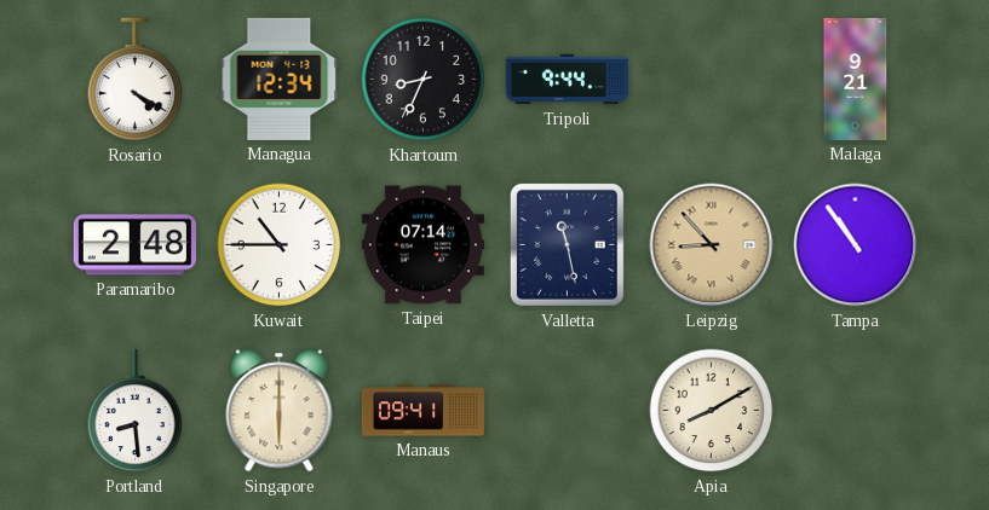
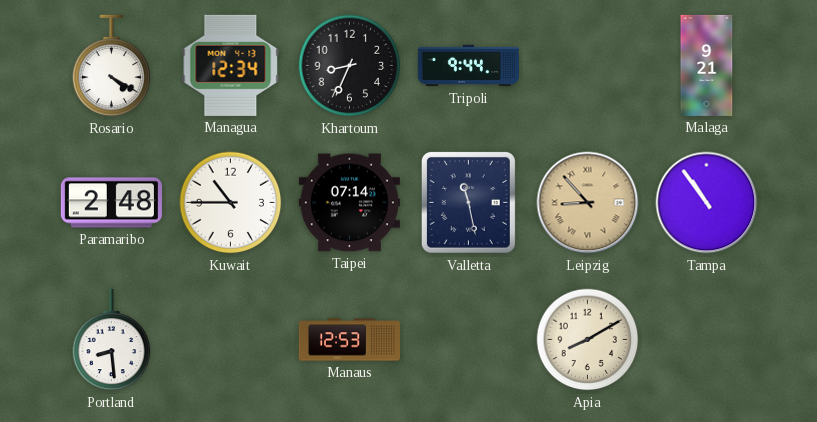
Singapore: 6:00 -> none (280, 411)
Manaus: 09:41 -> 12:53 (349, 340)
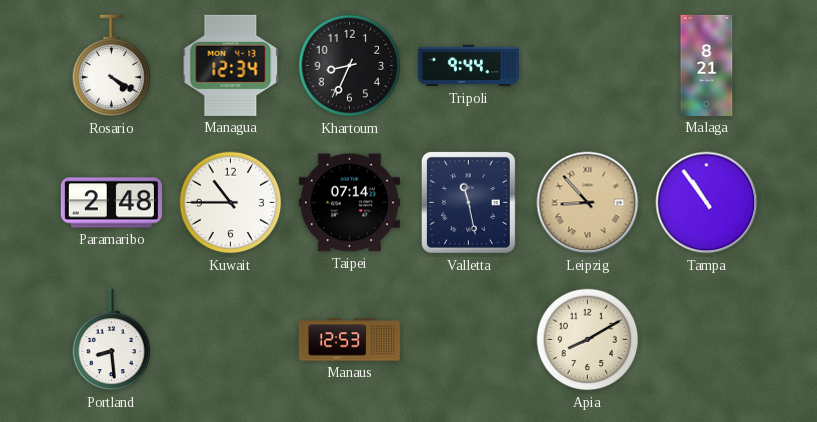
Malaga: 9:21 -> 8:21 (707, 65)
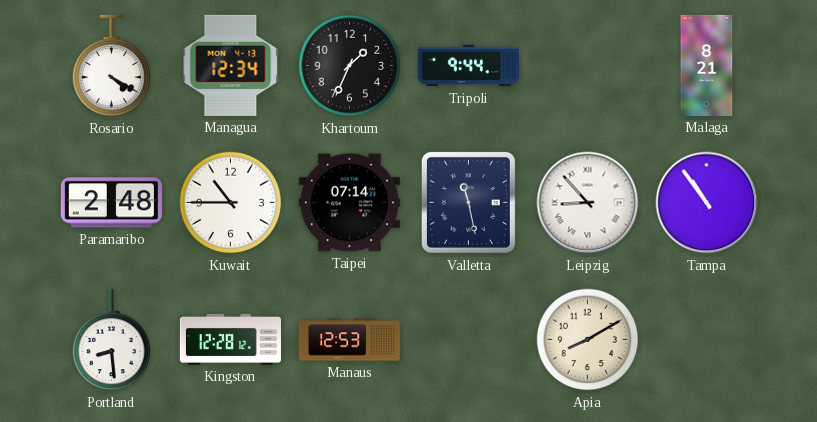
Khartoum: 8:34 -> 1:34 (350, 66)
Leipzig dial: champagne -> white (588, 203)
Kingston: none -> 12:28 (230, 339)
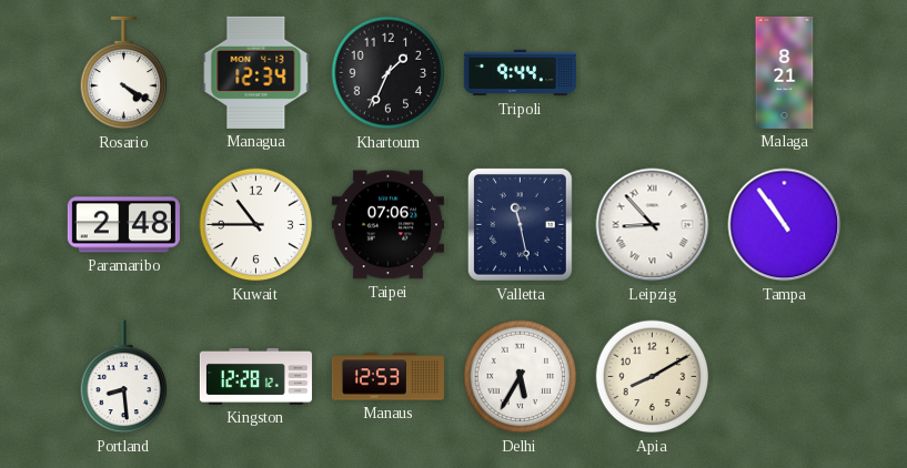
Taipei: 07:14 -> 07:06 (387, 225)
Delhi: none -> 5:35 (521, 377)
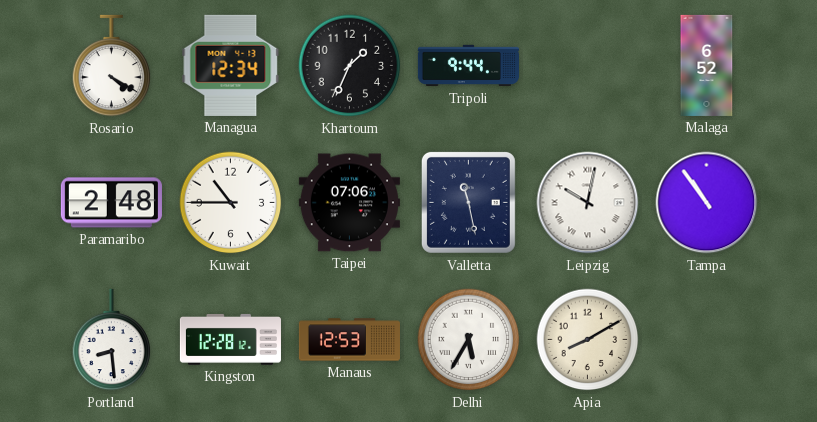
Malaga: 8:21 -> 6:52 (707, 65)
Leipzig: 8:53 -> 10:02 (588, 203)
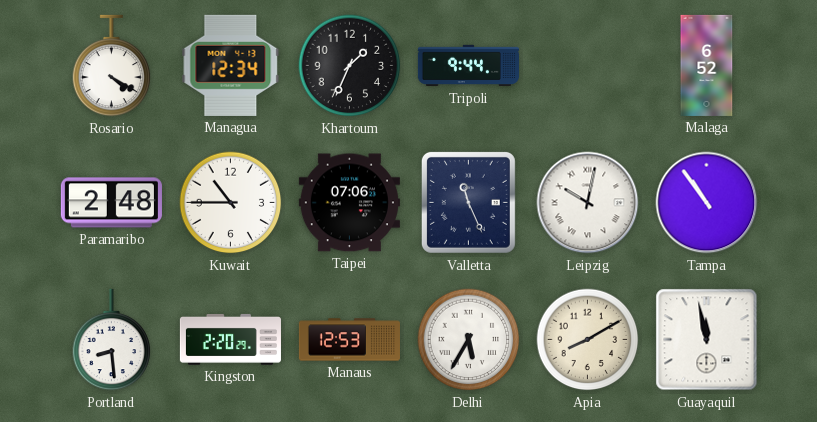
Valletta: 11:28 -> 11:26 (468, 202)
Kingston: 12:28 -> 2:20 (230, 339)
Guayaquil: none -> 11:58 (707, 340)
